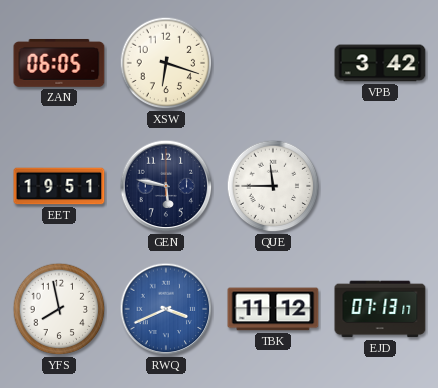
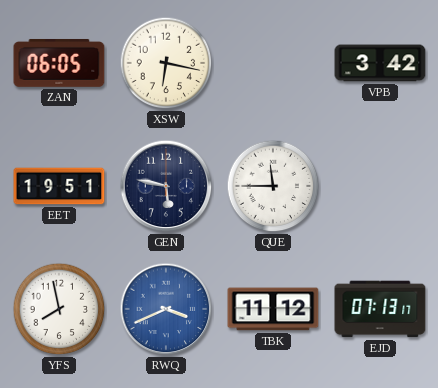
XSW: 6:18 -> 6:17 (166, 63)
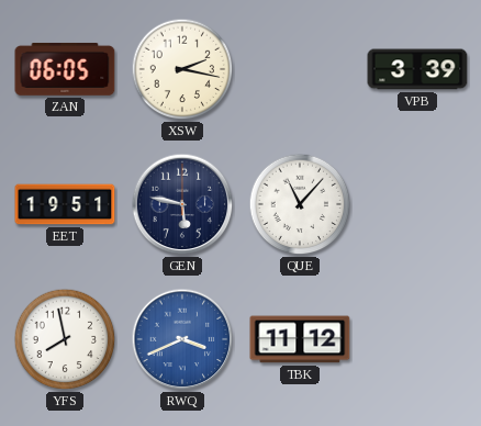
XSW: 6:17 -> 2:17 (182, 69)
VPB: 3:42 -> 3:39 (417, 69)
QUE: 11:45 -> 11:07 (300, 204)
EJD: 07:13 -> none (380, 309)
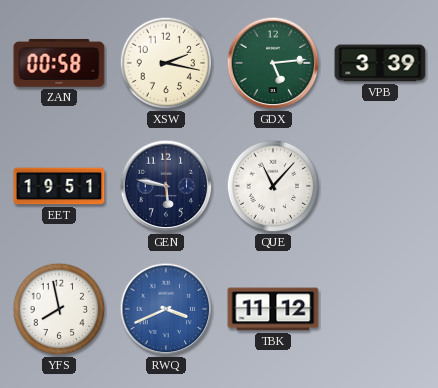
ZAN: 06:05 -> 00:58 (59, 63)
GDX: none -> 5:14 (273, 63)
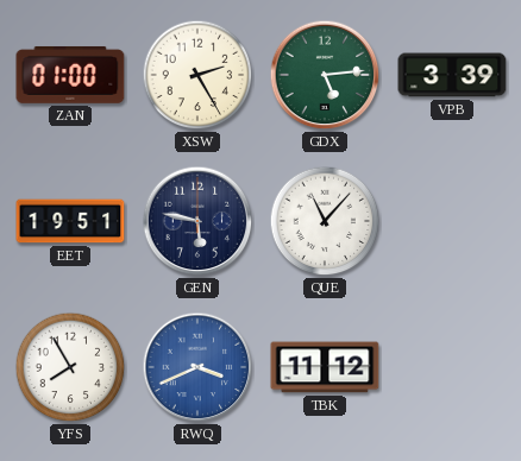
ZAN: 00:58 -> 01:00 (70, 75)
XSW: 2:17 -> 2:25 (197, 75)
YFS: 7:58 -> 7:55 (70, 367)
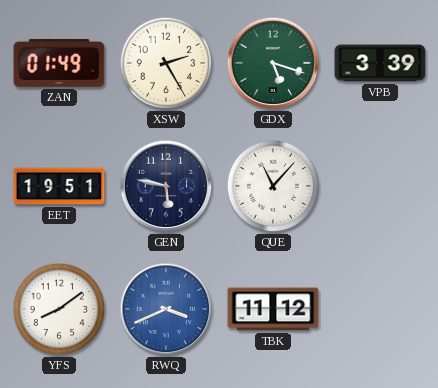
ZAN: 01:00 -> 01:49 (59, 63)
GDX: 5:14 -> 5:18 (273, 63)
YFS: 7:55 -> 8:09 (59, 309)
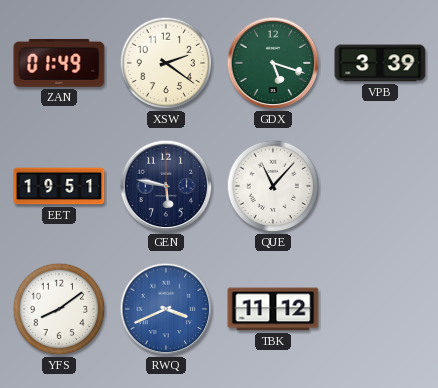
XSW: 2:25 -> 2:21 (166, 63)
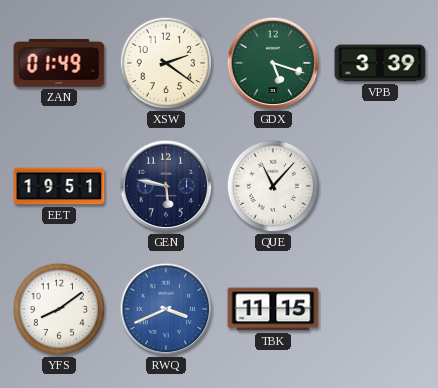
TBK: 11:12 -> 11:15 (273, 309)
